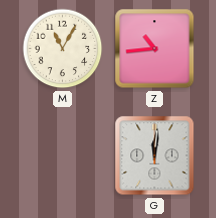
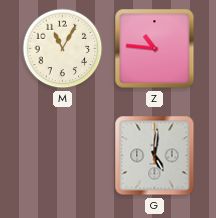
Z: 10:44 -> 10:46 (155, 49)
G: 12:01 -> 5:01 (155, 156)
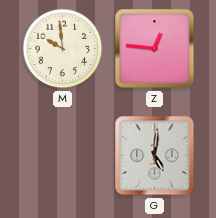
M: 11:05 -> 9:59 (63, 49)
Z: 10:46 -> 12:46 (155, 49)
